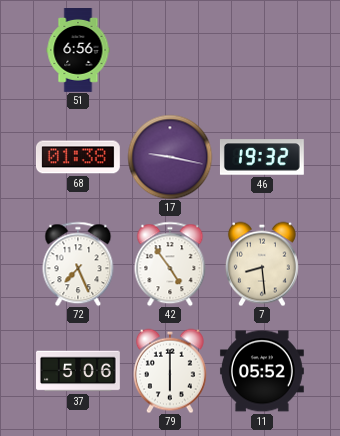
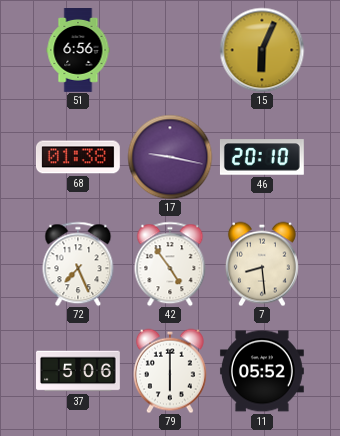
15: none -> 6:04 (262, 50)
46: 19:32 -> 20:10 (262, 157)
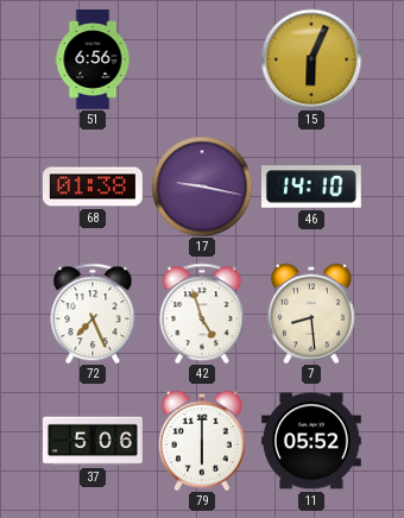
46: 20:10 -> 14:10 (311, 187)
42: 4:54 -> 4:57 (202, 314)
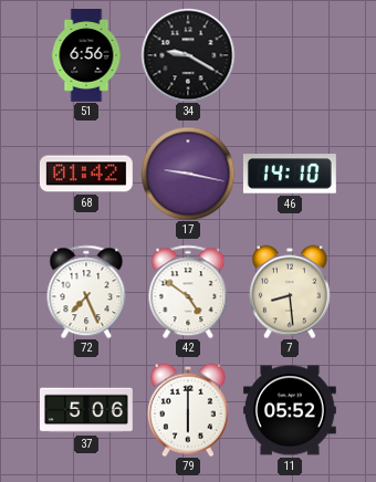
34: none -> 9:20 (188, 55)
15: 6:04 -> none (311, 59)
68: 01:38 -> 01:42 (86, 174)
42: 4:57 -> 4:51 (188, 292)
